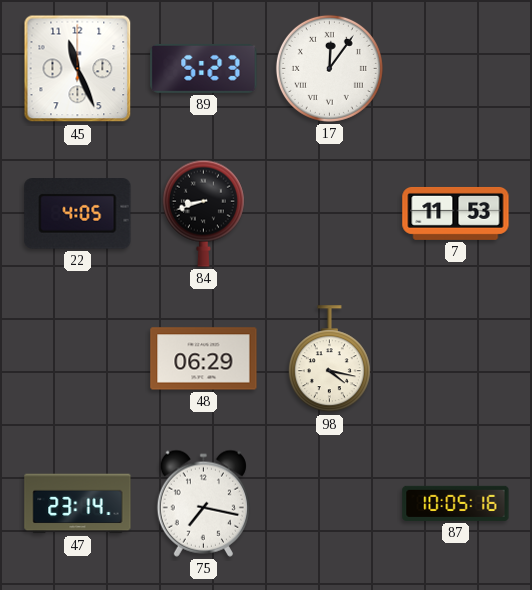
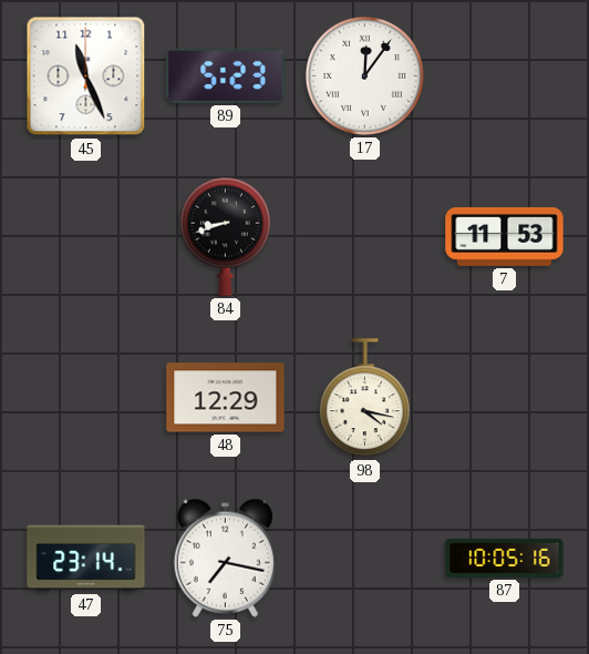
22: 4:05 -> none (78, 214)
48: 06:29 -> 12:29 (226, 398)
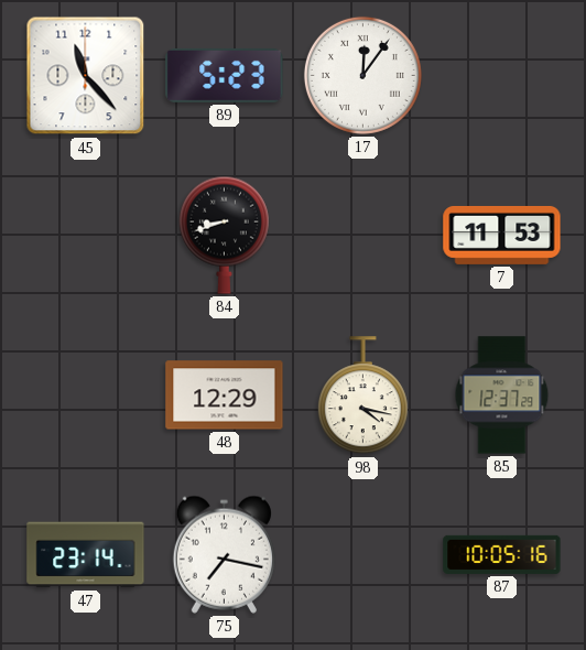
45: 11:26 -> 11:23 (86, 76)
85: none -> 12:37 (502, 396)
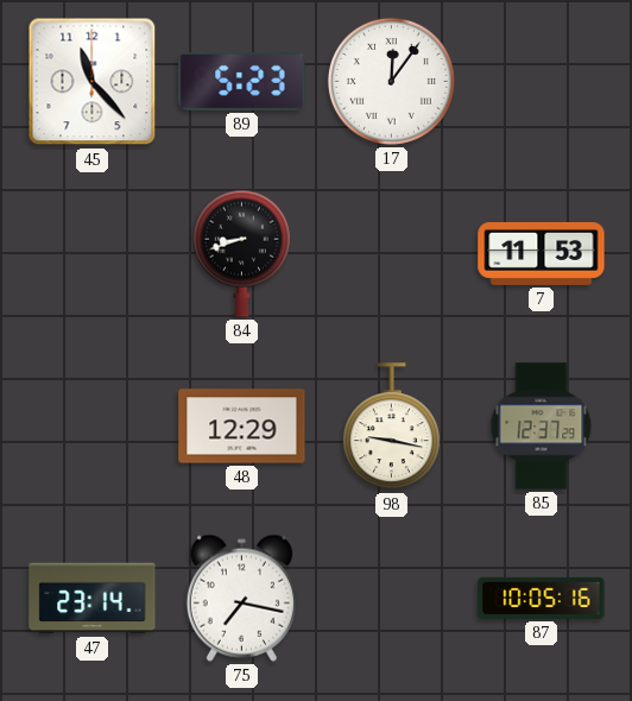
98: 4:17 -> 9:17 (391, 427)
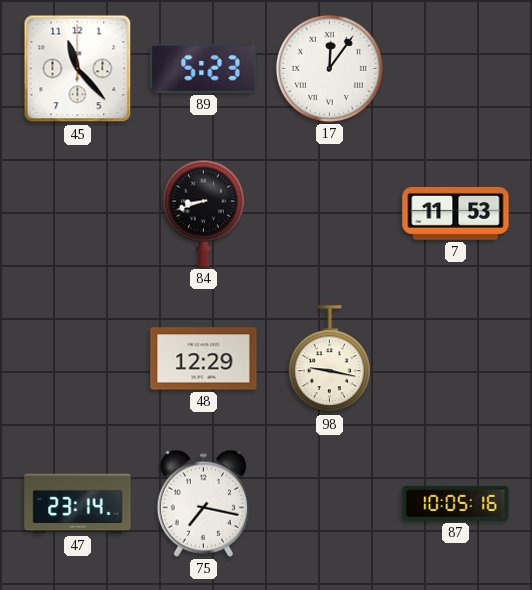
85: 12:37 -> none (542, 427)
